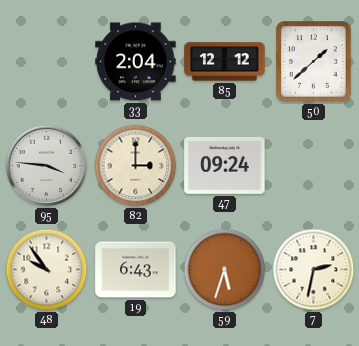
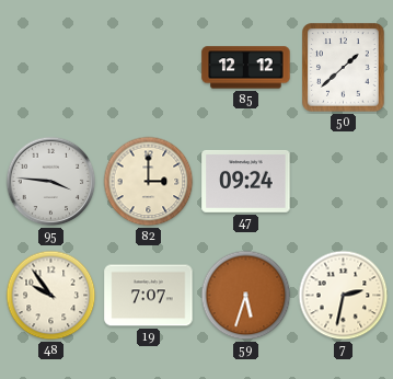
33: 2:04 -> none (136, 62)
19: 6:43 -> 7:07 (149, 296)
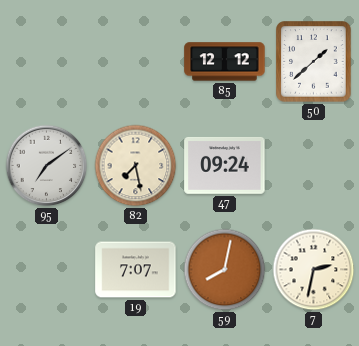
95: 3:46 -> 7:09 (47, 166)
82: 3:00 -> 7:28 (136, 166)
48: 9:54 -> none (51, 296)
59: 5:33 -> 8:02 (225, 270)
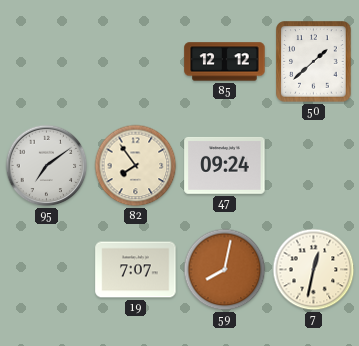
82: 7:28 -> 7:54 (136, 166)
7: 2:32 -> 12:32 (314, 270)
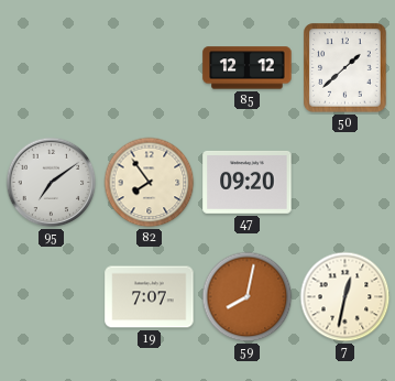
47: 09:24 -> 09:20 (248, 183)
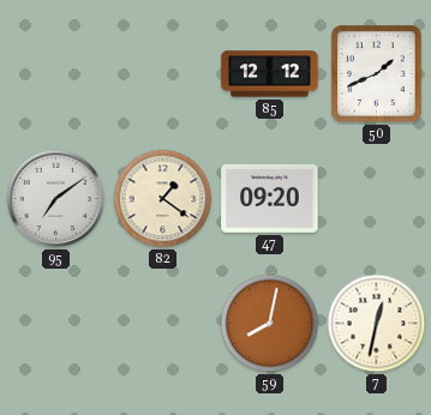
50: 1:38 -> 1:41 (377, 74)
82: 7:54 -> 1:21 (163, 199)
19: 7:07 -> none (150, 297)
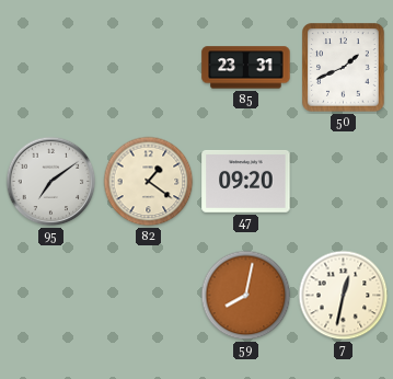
85: 12:12 -> 23:31 (246, 68)
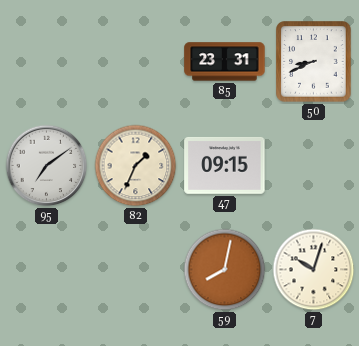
50: 1:41 -> 8:41 (314, 62)
82: 1:21 -> 1:34 (136, 166)
47: 09:20 -> 09:15 (225, 166)
7: 12:32 -> 10:03 (314, 270)
